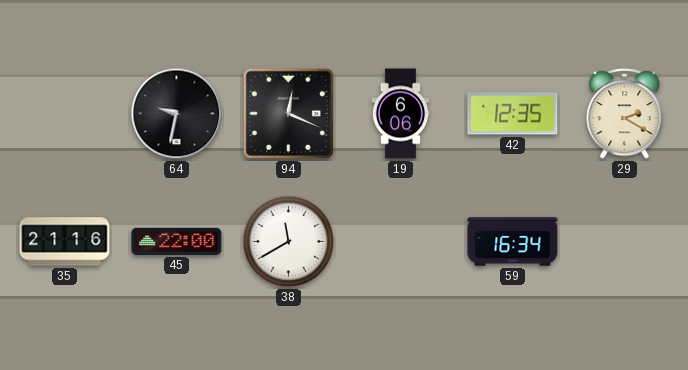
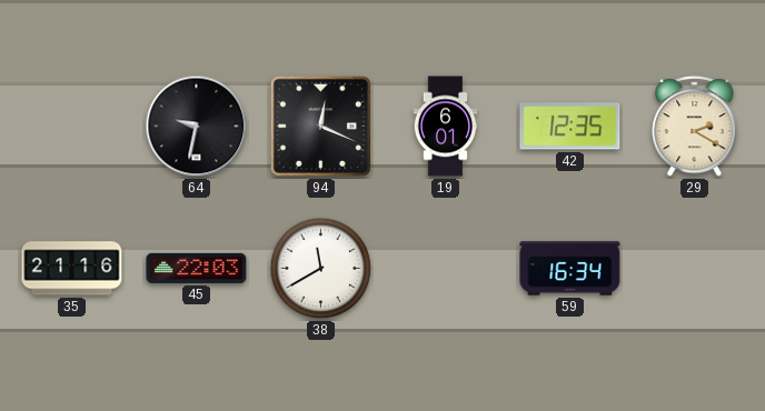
19: 6:06 -> 6:01 (446, 127)
45: 22:00 -> 22:03 (197, 268)
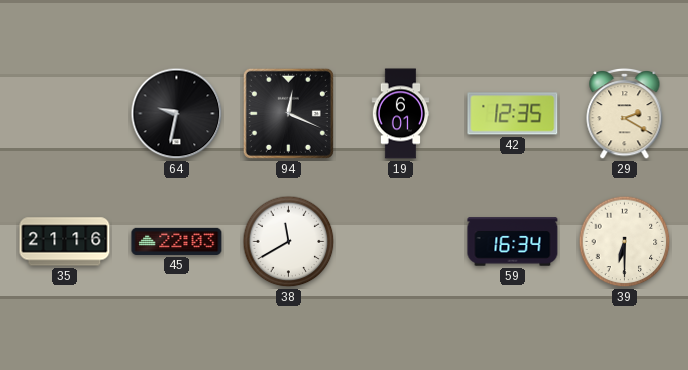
39: none -> 6:30 (625, 242)
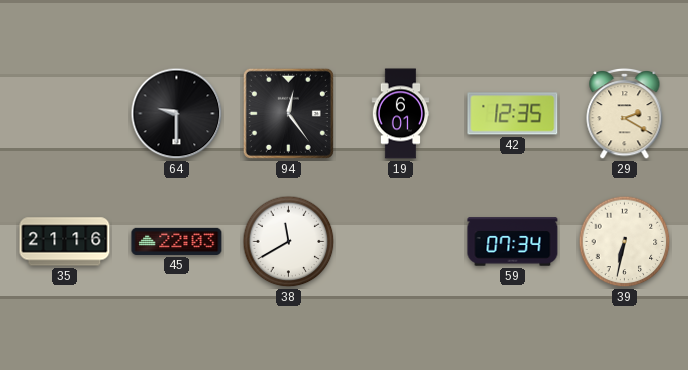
64: 9:32 -> 9:30 (177, 114)
94: 12:19 -> 12:24 (288, 113)
59: 16:34 -> 07:34 (513, 242)
39: 6:30 -> 6:32 (625, 242)
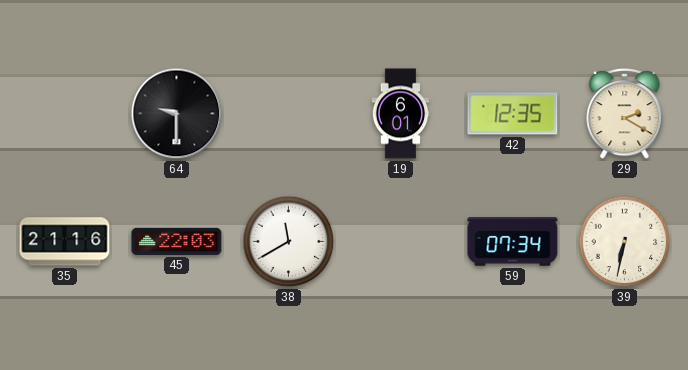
94: 12:24 -> none (288, 113)
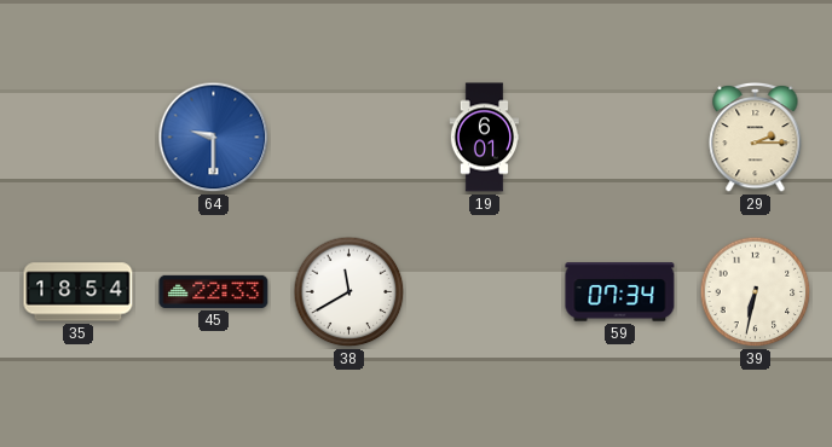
64 dial: black -> blue (214, 138)
42: 12:35 -> none (513, 114)
29: 2:20 -> 2:15 (756, 137)
35: 21:16 -> 18:54 (79, 292)
45: 22:03 -> 22:33 (214, 291)
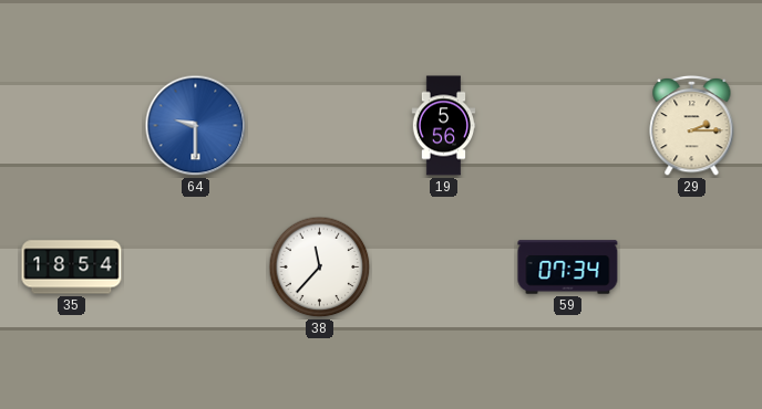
19: 6:01 -> 5:56 (444, 126)
45: 22:33 -> none (214, 291)
38: 11:40 -> 11:37 (320, 268)
39: 6:32 -> none (756, 292)
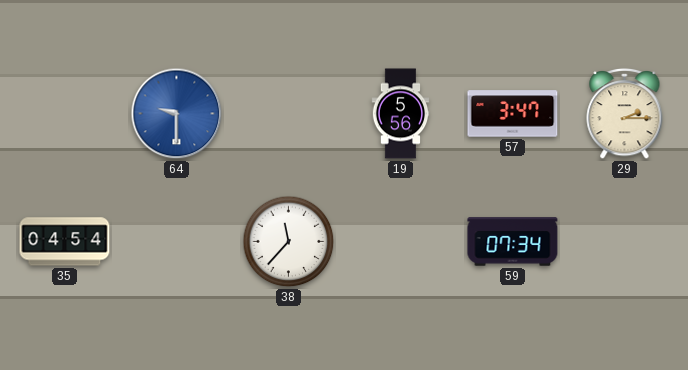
57: none -> 3:47 (513, 114)
35: 18:54 -> 04:54 (65, 242)
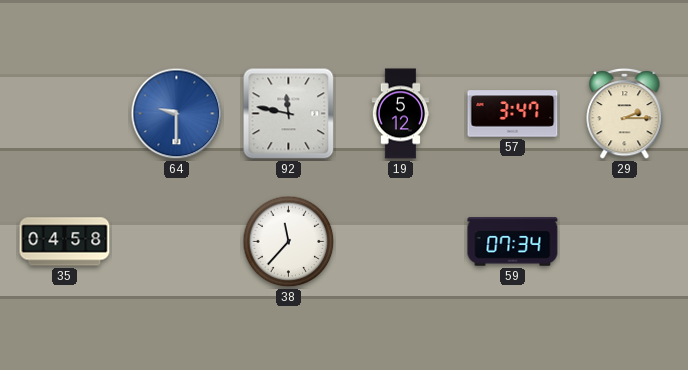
92: none -> 11:47 (289, 114)
19: 5:56 -> 5:12 (401, 114)
35: 04:54 -> 04:58 (65, 242)
